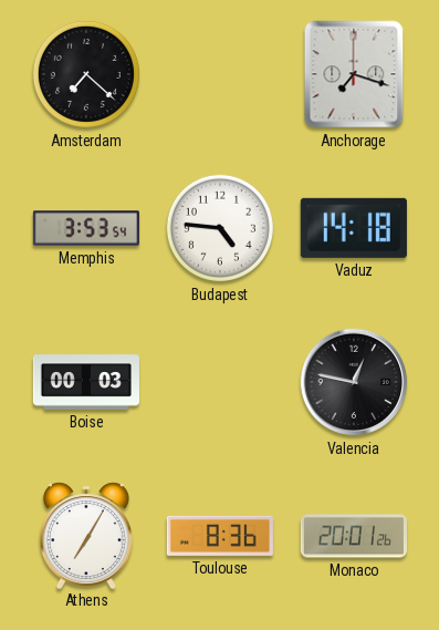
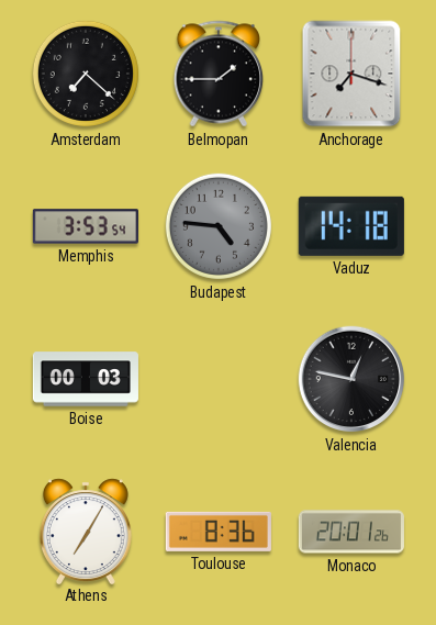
Belmopan: none -> 1:45 (219, 74)
Budapest dial: white -> grey (219, 226)
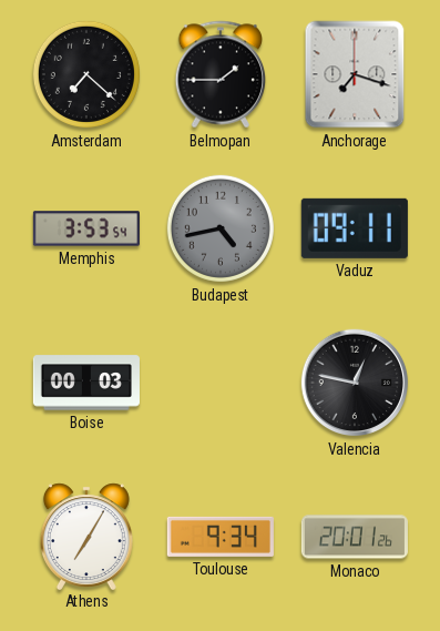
Budapest: 4:46 -> 4:43 (221, 228)
Vaduz: 14:18 -> 09:11 (355, 228)
Toulouse: 8:36 -> 9:34 (221, 537)
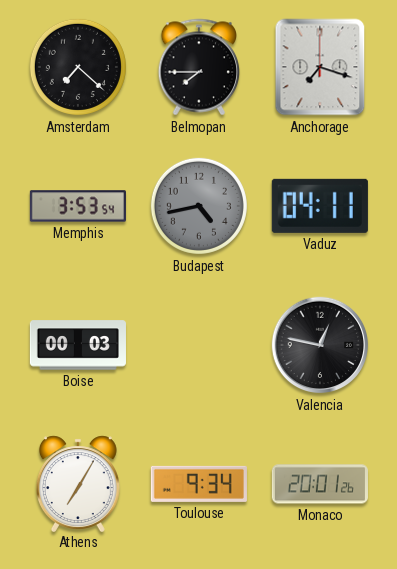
Belmopan: 1:45 -> 7:45 (199, 67)
Vaduz: 09:11 -> 04:11 (320, 206)
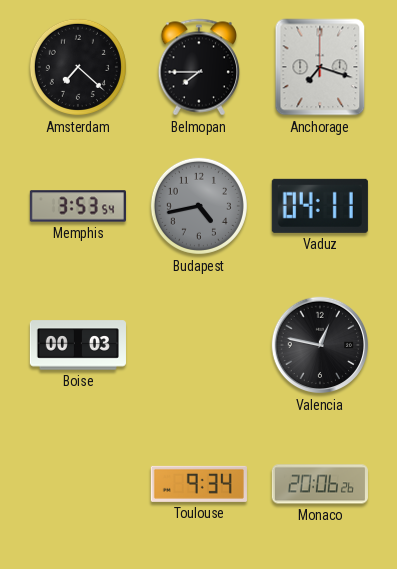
Athens: 7:05 -> none (78, 483)
Monaco: 20:01 -> 20:06 (320, 484)
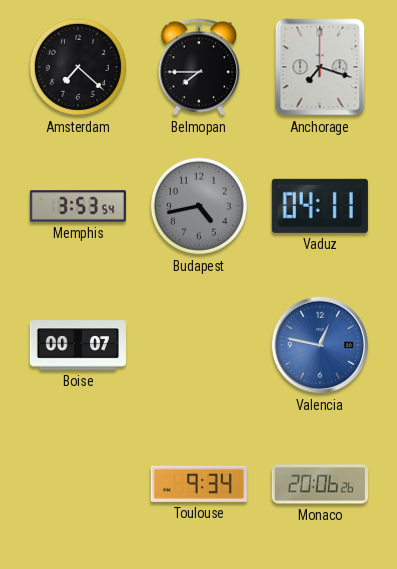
Boise: 00:03 -> 00:07 (78, 345)
Valencia dial: black -> blue (320, 345)
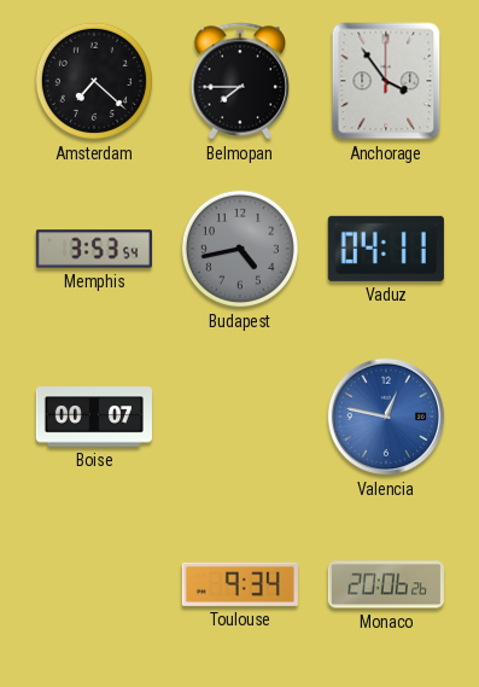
Anchorage: 7:18 -> 3:54 (386, 81)
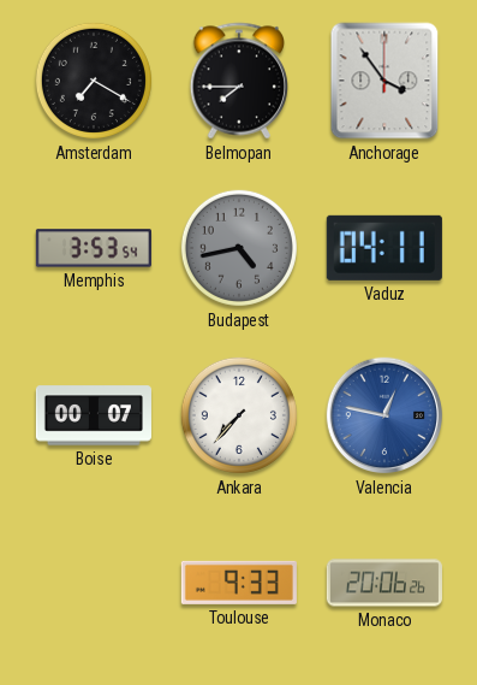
Amsterdam: 7:22 -> 7:20 (94, 81)
Ankara: none -> 7:37 (239, 415)
Toulouse: 9:34 -> 9:33 (239, 583)
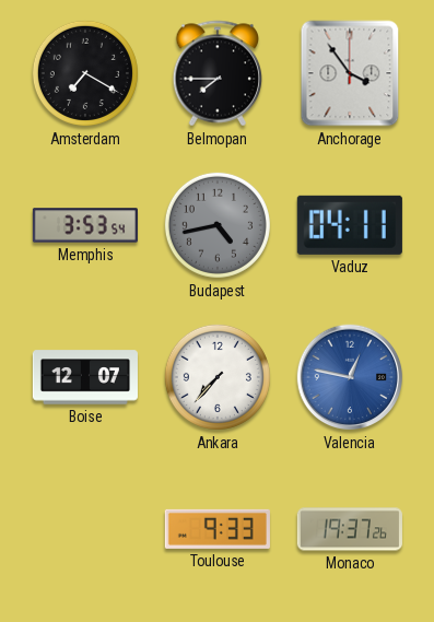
Boise: 00:07 -> 12:07 (85, 377)
Monaco: 20:06 -> 19:37 (350, 529)
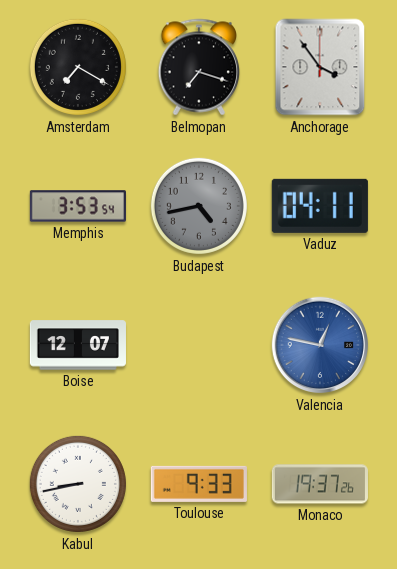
Belmopan: 7:45 -> 7:18 (199, 67)
Ankara: 7:37 -> none (218, 377)
Kabul: none -> 8:43 (78, 484)
